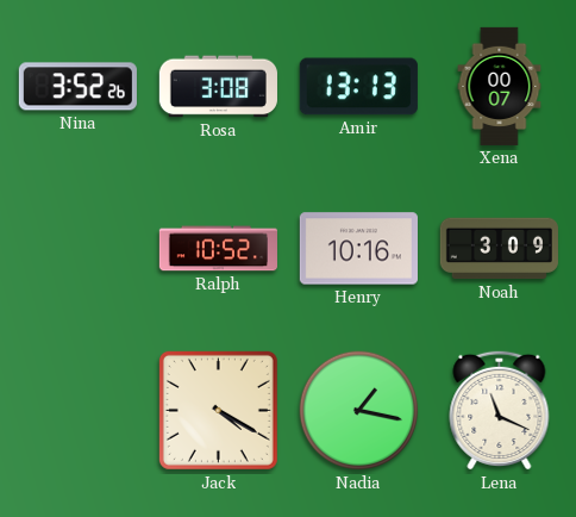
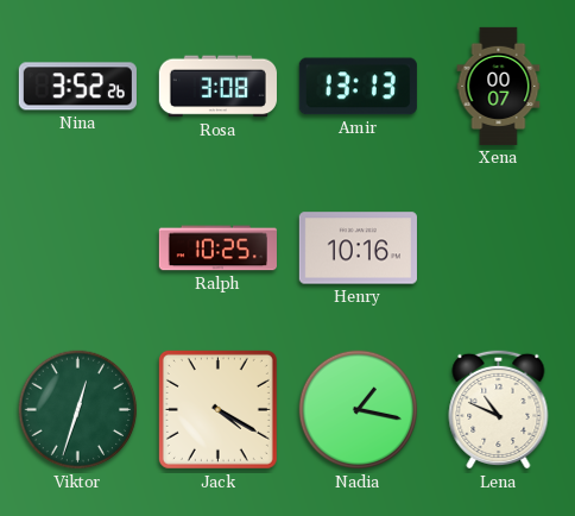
Ralph: 10:52 -> 10:25 (217, 248)
Noah: 3:09 -> none (499, 249)
Viktor: none -> 12:33 (78, 410)
Lena: 11:19 -> 10:49 (499, 409)
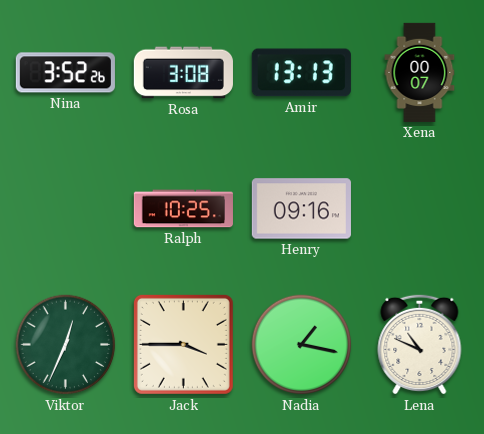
Henry: 10:16 -> 09:16 (301, 209)
Viktor: 12:33 -> 12:34 (66, 345)
Jack: 4:20 -> 3:45 (183, 344)
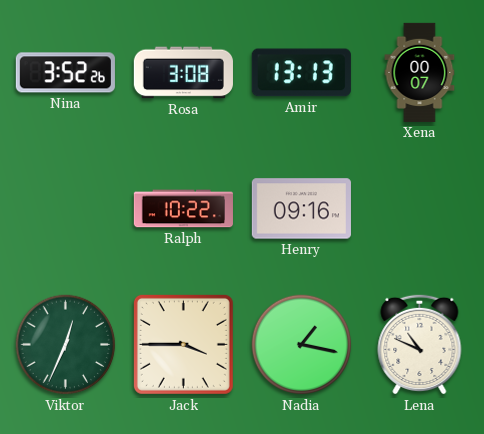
Ralph: 10:25 -> 10:22 (183, 209)
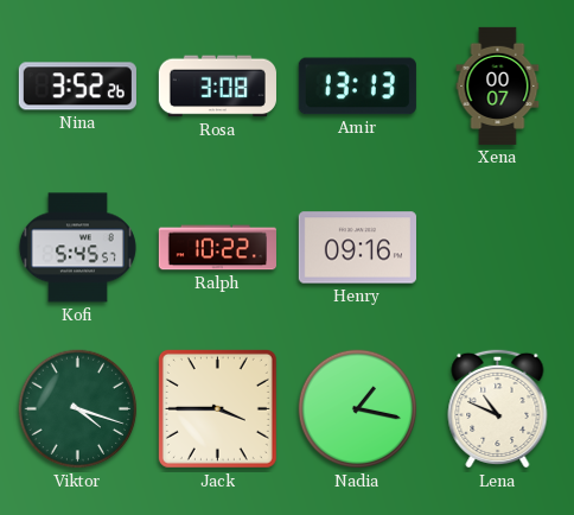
Kofi: none -> 5:45 (77, 248)
Viktor: 12:34 -> 4:18 (78, 409)
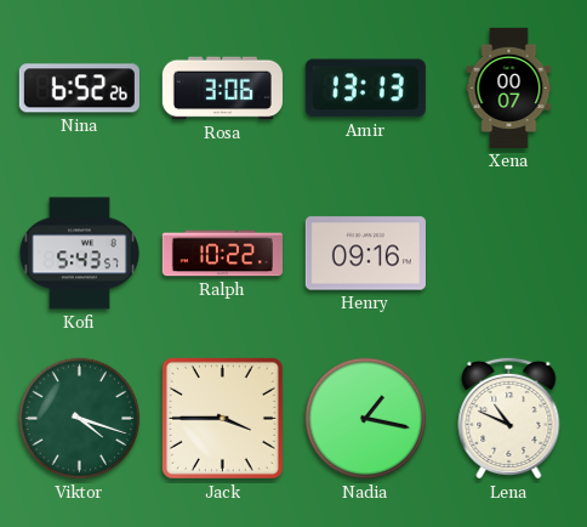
Nina: 3:52 -> 6:52 (79, 89)
Rosa: 3:08 -> 3:06 (222, 89)
Kofi: 5:45 -> 5:43 (79, 254)
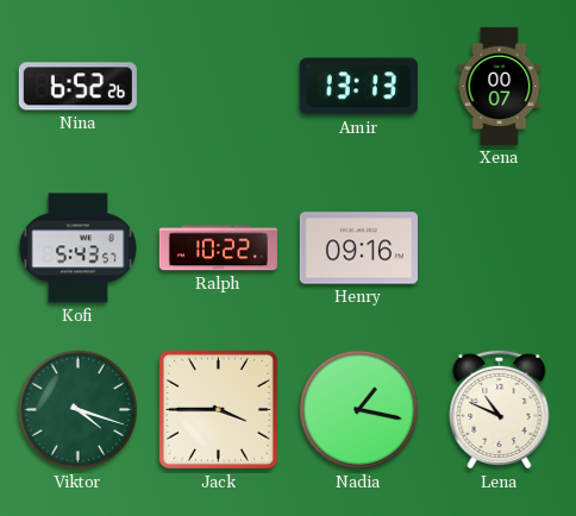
Rosa: 3:06 -> none (222, 89)
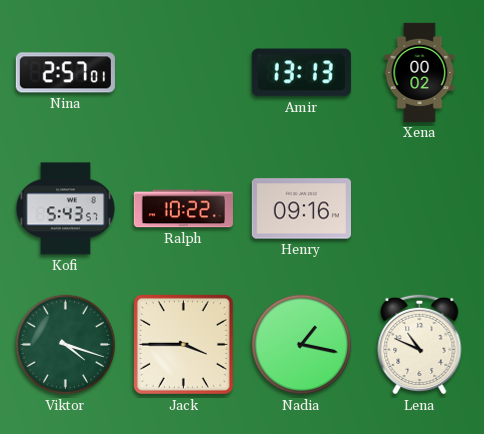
Nina: 6:52 -> 2:57 (65, 73)
Xena: 00:07 -> 00:02 (420, 72)
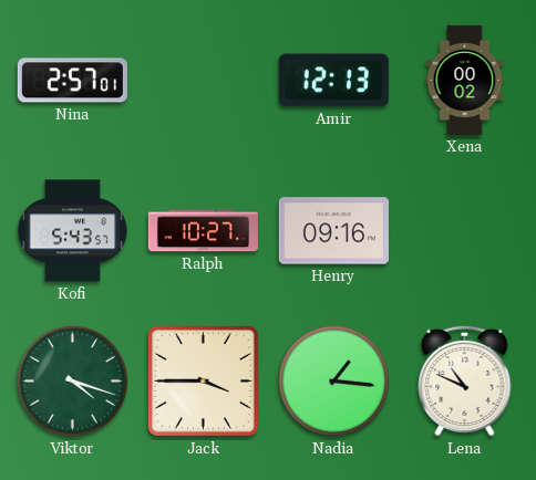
Amir: 13:13 -> 12:13 (333, 81)
Ralph: 10:22 -> 10:27 (203, 231)
Nadia: 1:17 -> 1:16 (334, 382)
